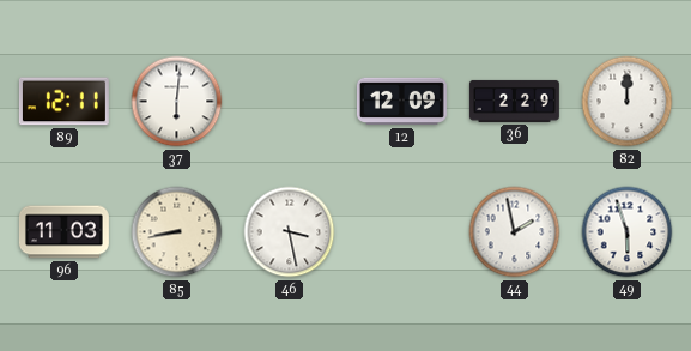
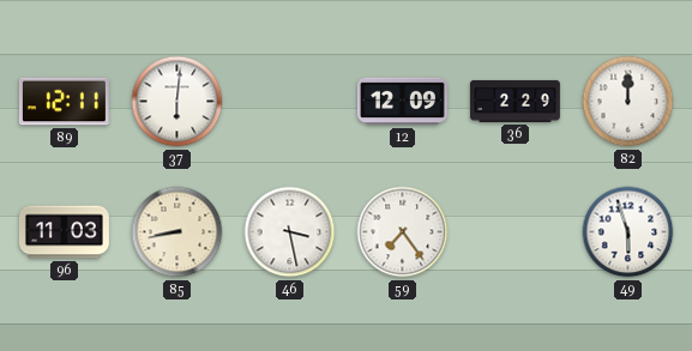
59: none -> 7:24 (403, 232)
44: 1:58 -> none (515, 232)
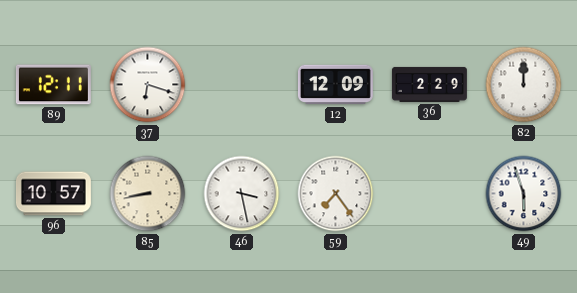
37: 6:01 -> 6:18 (148, 85)
96: 11:03 -> 10:57 (53, 194)
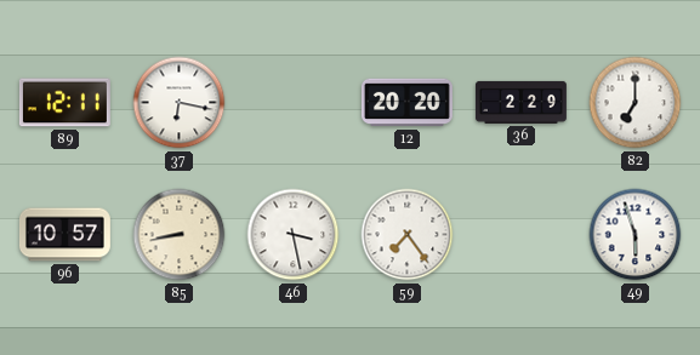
37: 6:18 -> 6:17 (180, 103)
12: 12:09 -> 20:20 (406, 103)
82: 12:00 -> 7:00 (636, 103)
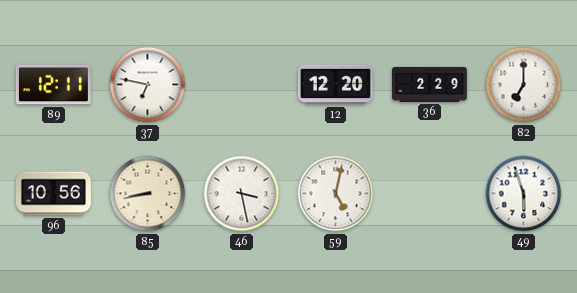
37: 6:17 -> 6:47 (148, 85)
12: 20:20 -> 12:20 (335, 85)
96: 10:57 -> 10:56 (53, 194)
59: 7:24 -> 5:02 (336, 194)
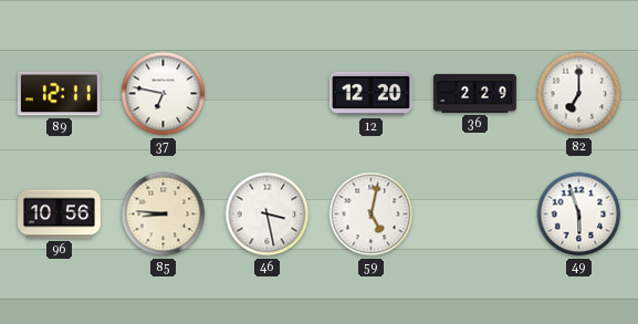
85: 8:43 -> 8:46 (164, 215)
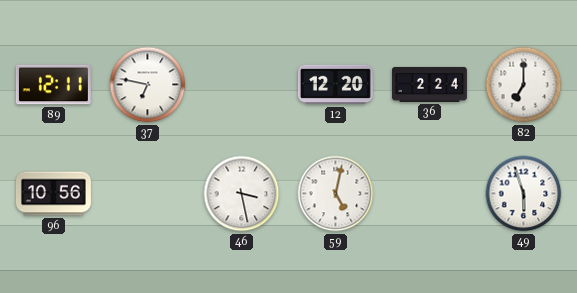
36: 2:29 -> 2:24 (429, 84)
85: 8:46 -> none (164, 215)
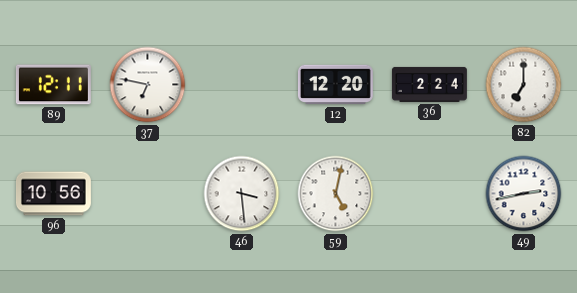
46: 3:28 -> 3:29 (242, 194)
49: 5:57 -> 2:43 (524, 194)
